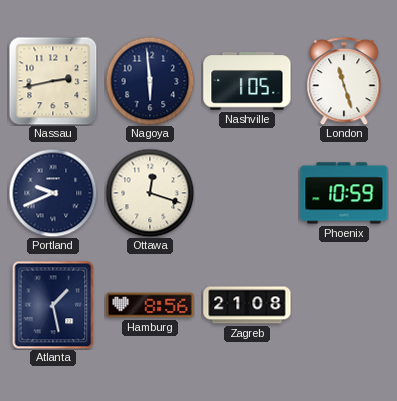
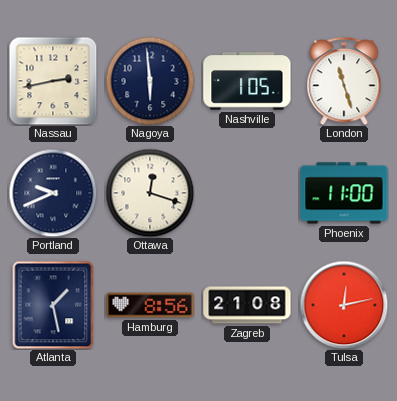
Phoenix: 10:59 -> 11:00 (344, 193)
Tulsa: none -> 12:13 (344, 305)
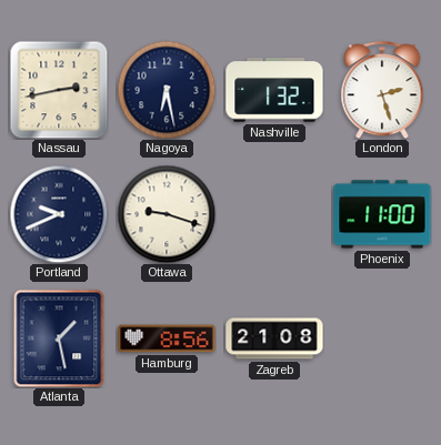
Nagoya: 5:59 -> 6:28 (167, 90)
Nashville: 1:05 -> 1:32 (274, 90)
London: 11:27 -> 2:27 (382, 90)
Ottawa: 12:18 -> 9:18 (167, 214)
Tulsa: 12:13 -> none (344, 305)
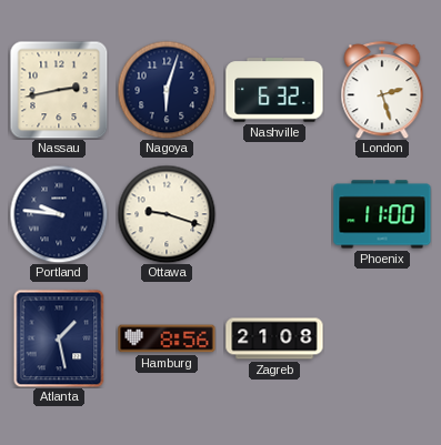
Nagoya: 6:28 -> 6:03 (167, 90)
Nashville: 1:32 -> 6:32 (274, 90)
Portland: 9:41 -> 9:46 (59, 214)
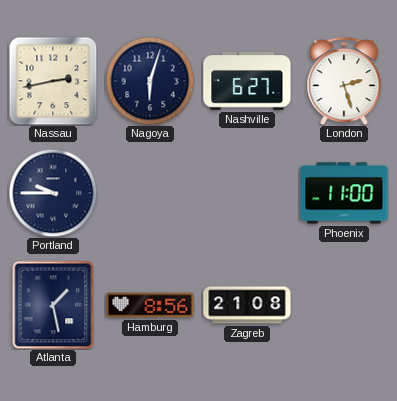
Nashville: 6:32 -> 6:27 (247, 81)
Portland: 9:46 -> 9:45 (53, 193)
Ottawa: 9:18 -> none (167, 214)
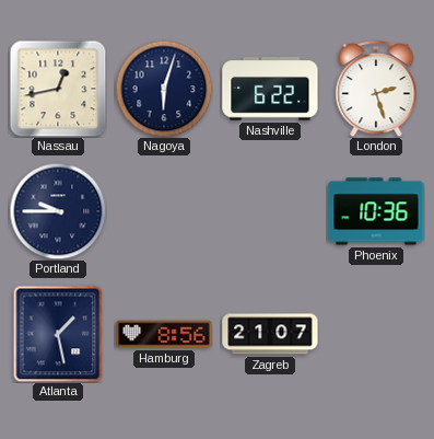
Nassau: 2:43 -> 12:43 (58, 89)
Nashville: 6:27 -> 6:22 (270, 89)
Phoenix: 11:00 -> 10:36 (376, 211)
Zagreb: 21:08 -> 21:07 (270, 334)
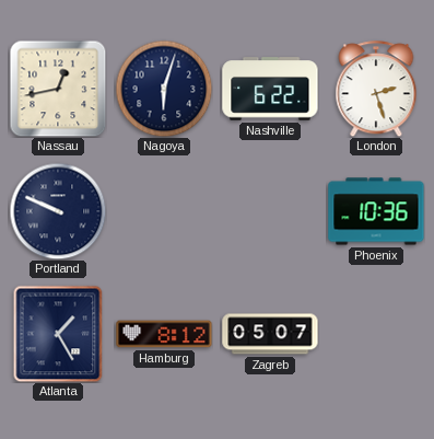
Portland: 9:45 -> 9:49 (58, 211)
Atlanta: 1:28 -> 1:25 (58, 334)
Hamburg: 8:56 -> 8:12 (164, 334)
Zagreb: 21:07 -> 05:07 (270, 334)
